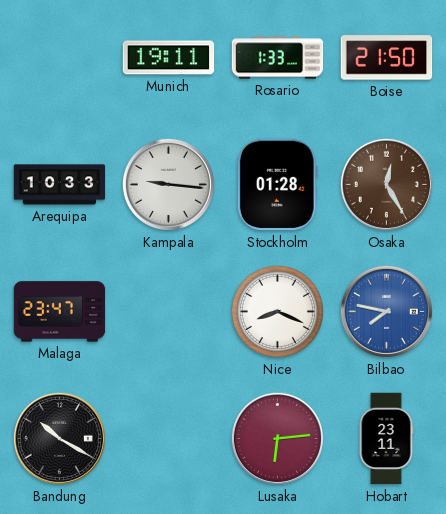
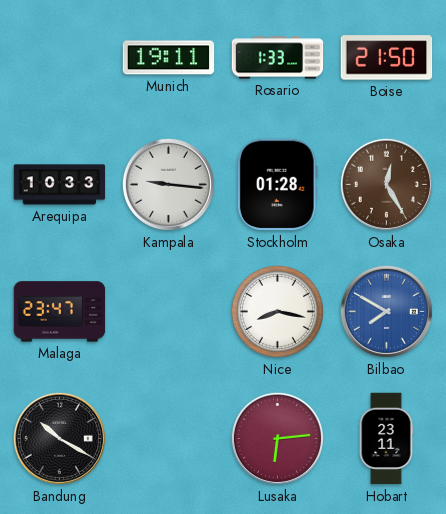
Nice: 8:19 -> 8:17 (277, 311)
Bilbao: 7:47 -> 7:50 (386, 311)
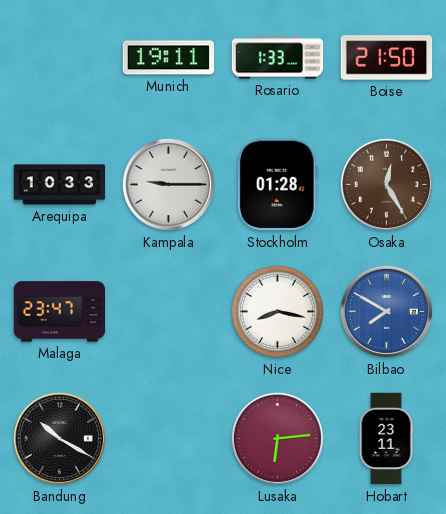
Kampala: 9:16 -> 9:15 (168, 184)
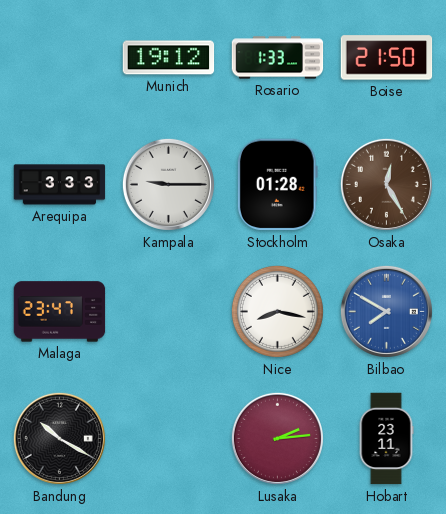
Munich: 19:11 -> 19:12 (169, 58)
Arequipa: 10:33 -> 3:33 (60, 185)
Lusaka: 6:14 -> 2:14 (277, 438)
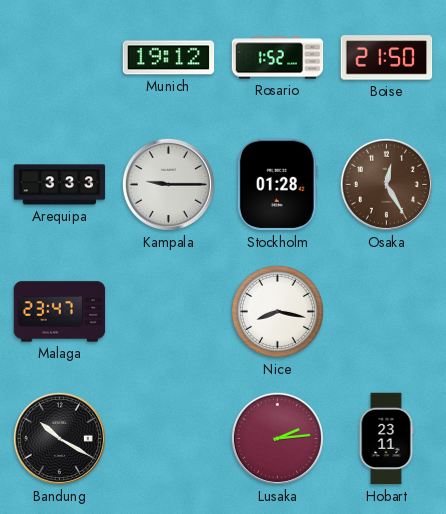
Rosario: 1:33 -> 1:52 (278, 58)
Bilbao: 7:50 -> none (386, 311)
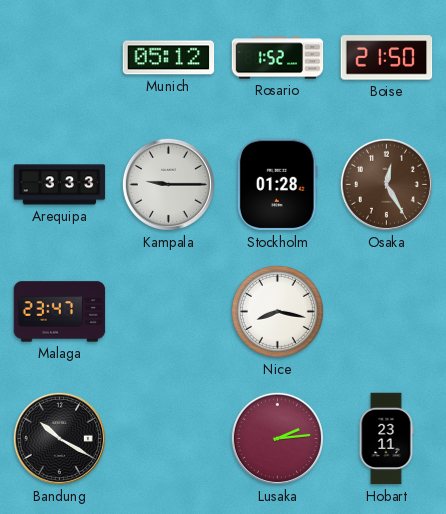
Munich: 19:12 -> 05:12 (169, 58)
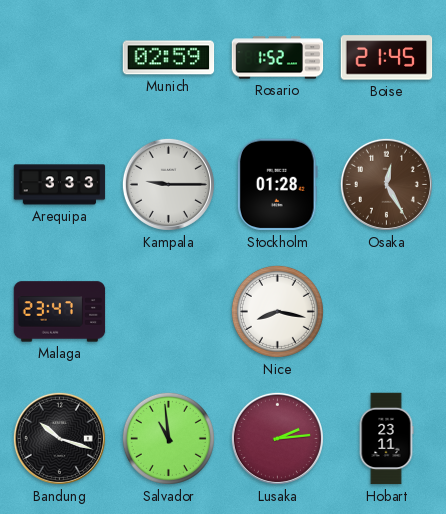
Munich: 05:12 -> 02:59 (169, 58)
Boise: 21:50 -> 21:45 (387, 58)
Bandung: 10:20 -> 10:18 (59, 438)
Salvador: none -> 10:59 (168, 438)
